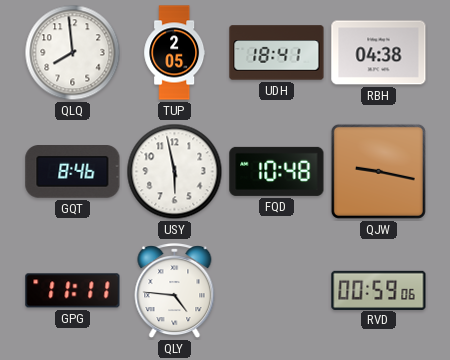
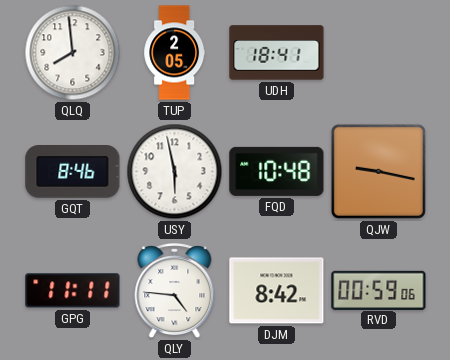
RBH: 04:38 -> none (379, 53)
DJM: none -> 8:42 (277, 291)
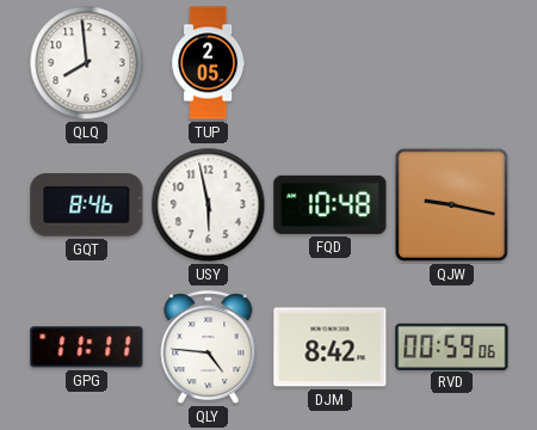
UDH: 18:41 -> none (277, 53)
